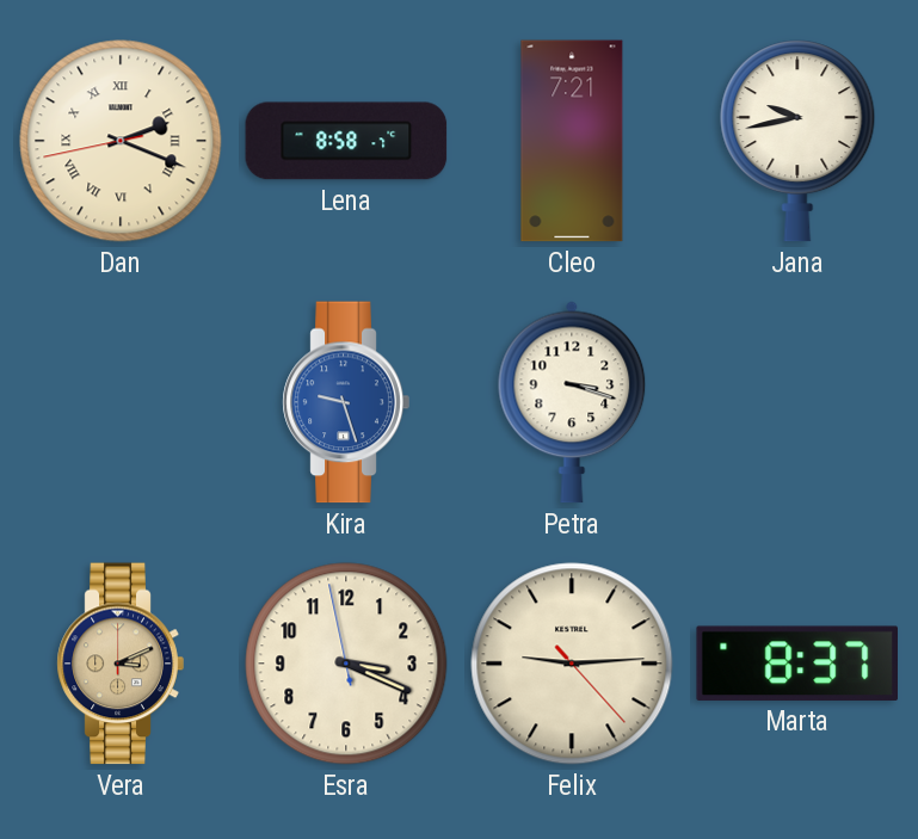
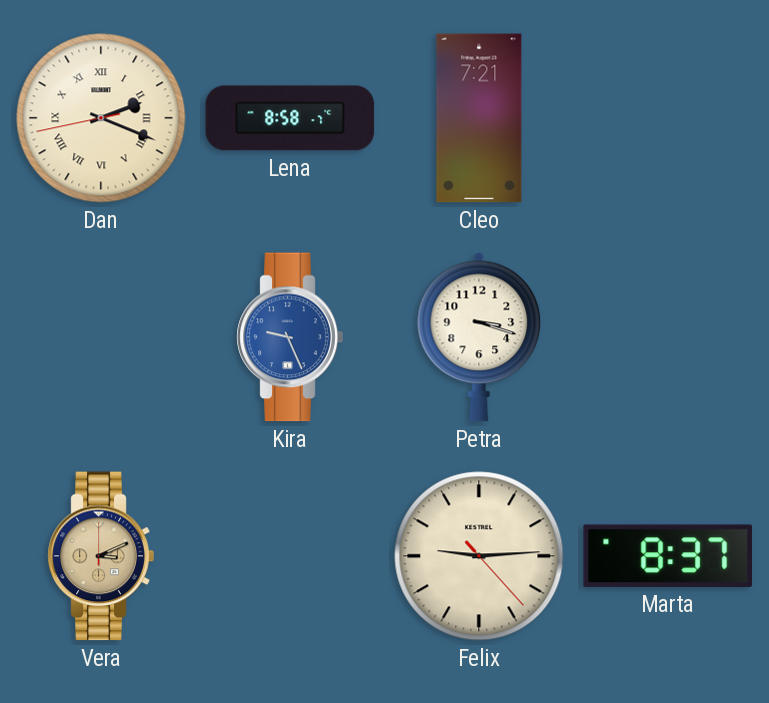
Jana: 9:43 -> none (797, 141)
Kira: 9:27 -> 9:26 (290, 337)
Esra: 3:18 -> none (346, 664)
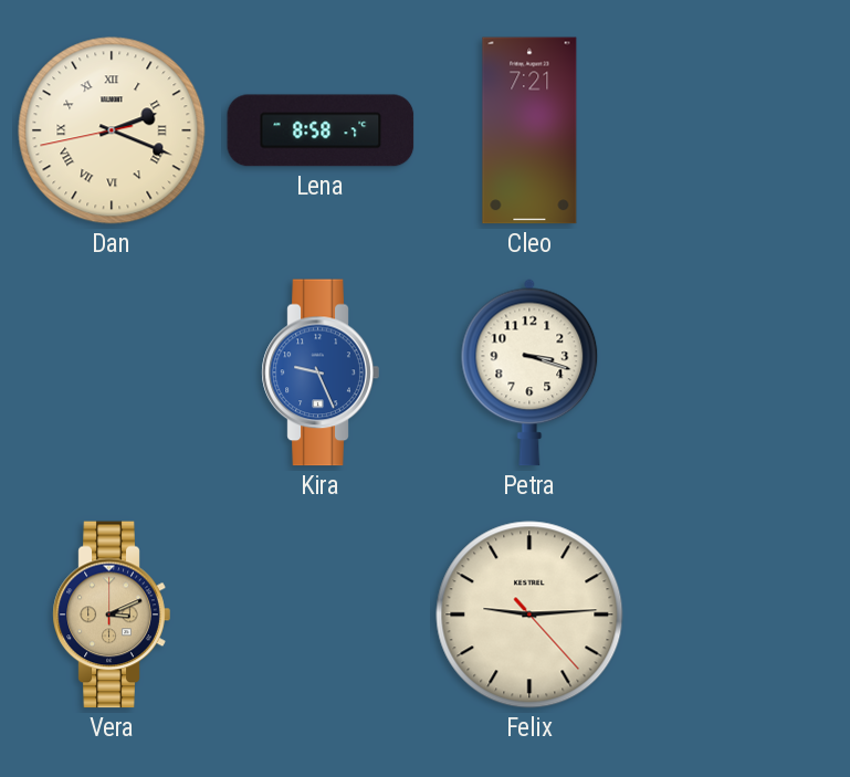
Marta: 8:37 -> none (667, 556)
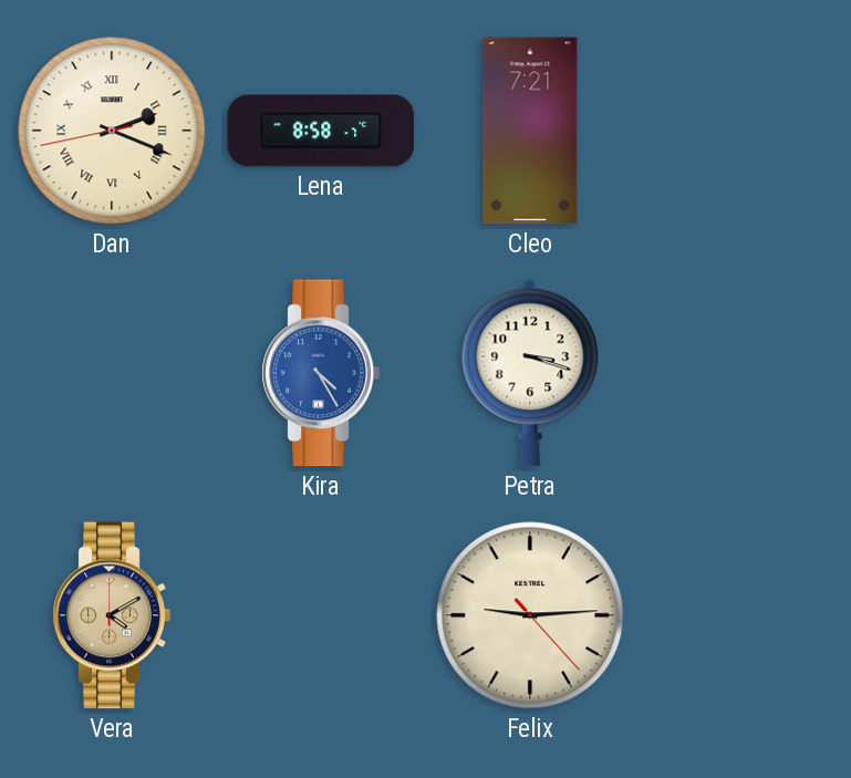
Kira: 9:26 -> 4:25 (321, 373)
Vera: 3:11 -> 4:10 (112, 615)
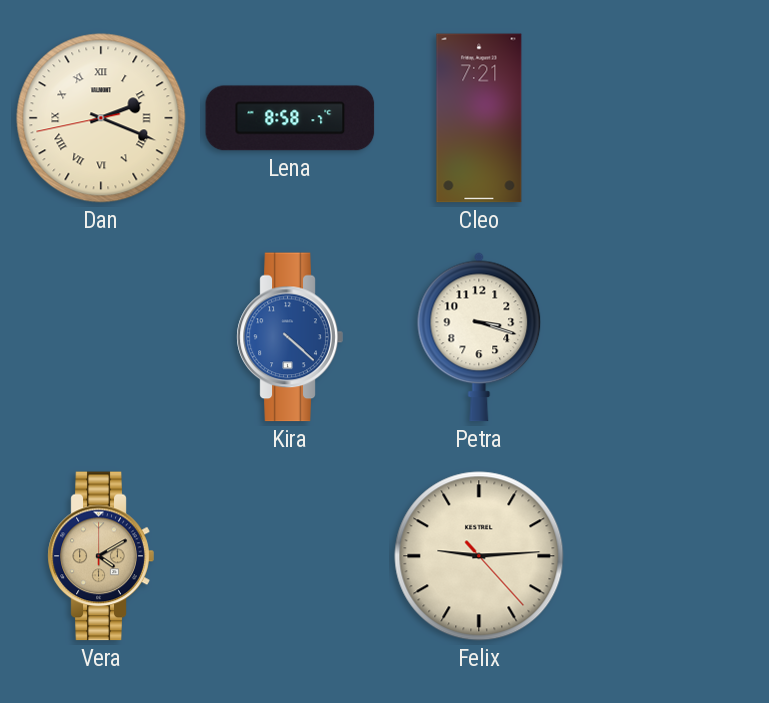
Kira: 4:25 -> 4:22 (290, 337)
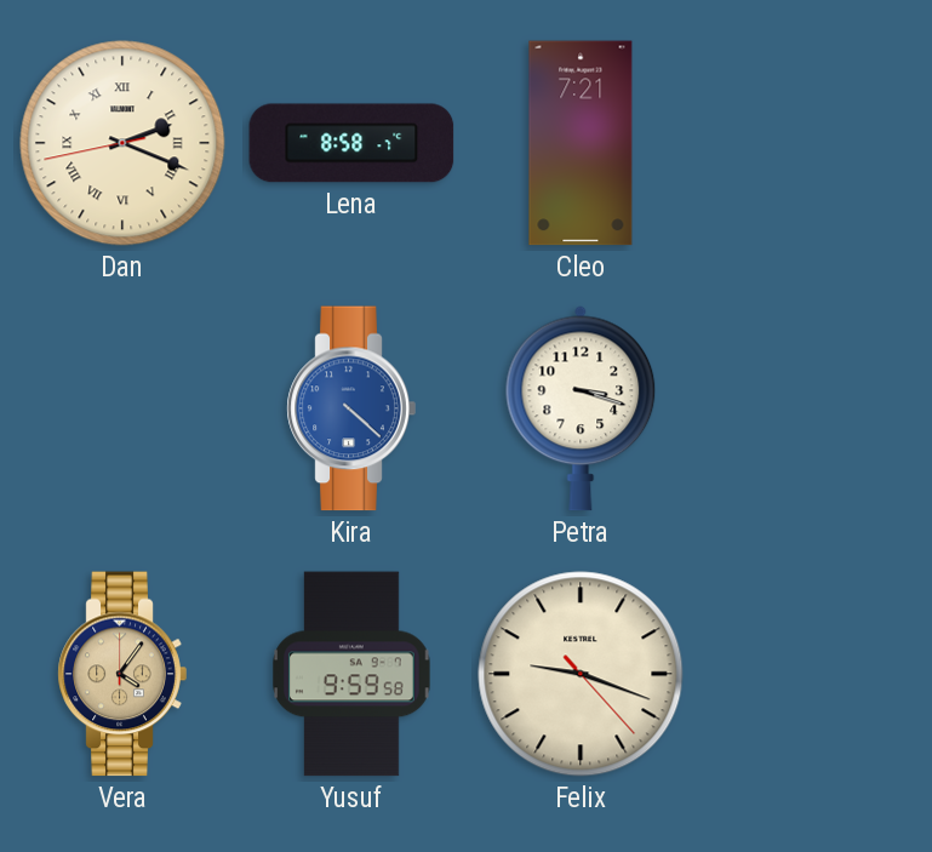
Vera: 4:10 -> 4:06 (122, 674)
Yusuf: none -> 9:59 (351, 674)
Felix: 9:14 -> 9:18 (581, 674)
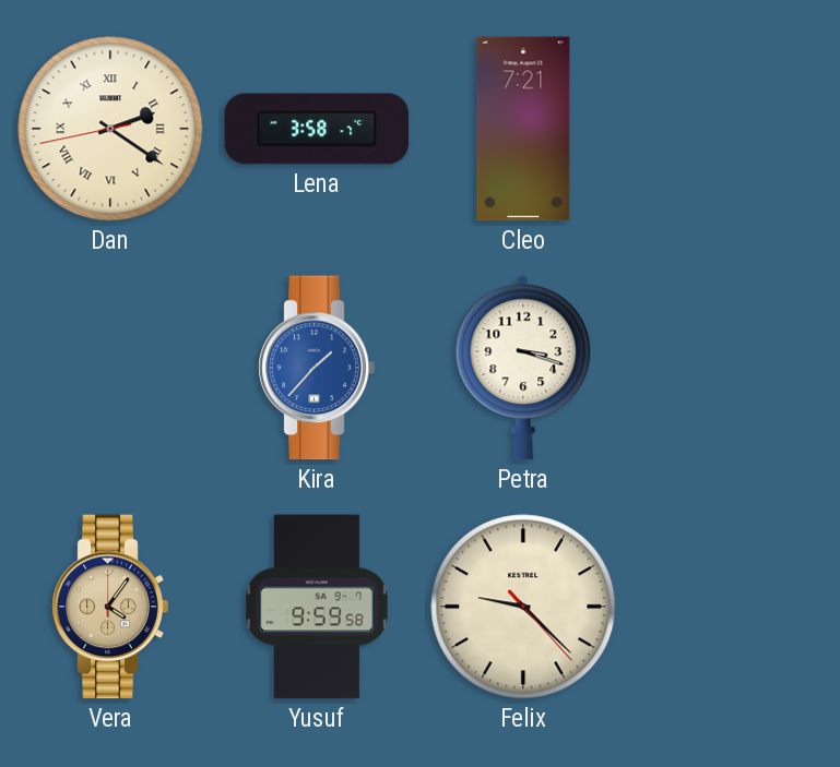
Dan: 2:18 -> 2:20 (110, 129)
Lena: 8:58 -> 3:58 (317, 129)
Kira: 4:22 -> 1:37 (317, 368)
Felix: 9:18 -> 9:22 (523, 607)
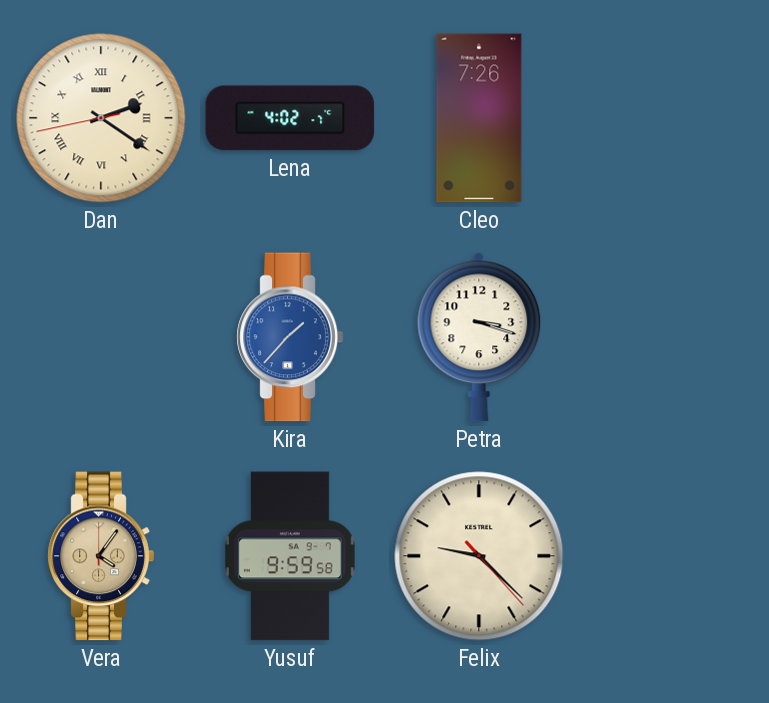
Lena: 3:58 -> 4:02 (290, 118)
Cleo: 7:21 -> 7:26 (479, 118)
